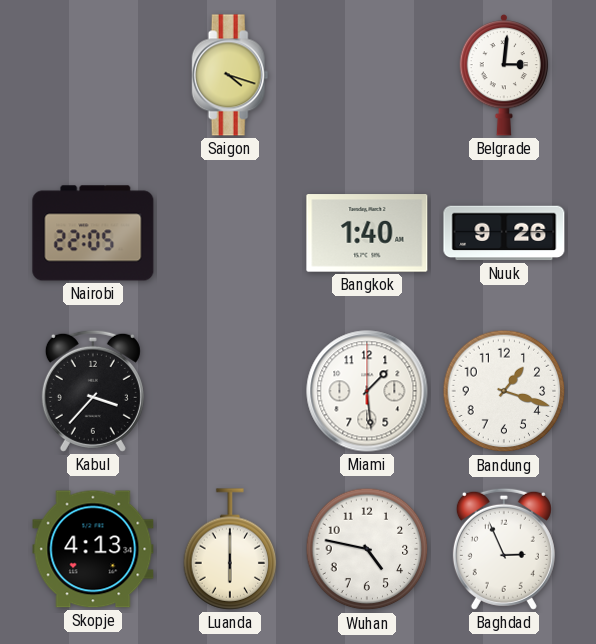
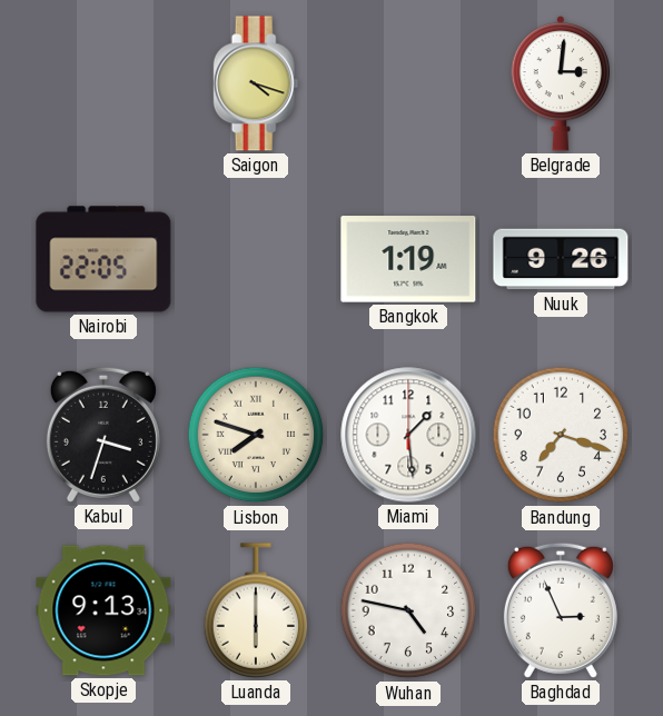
Bangkok: 1:40 -> 1:19 (408, 259)
Kabul: 3:37 -> 3:33 (103, 435)
Lisbon: none -> 7:48 (256, 435)
Bandung: 1:18 -> 7:18 (561, 435)
Skopje: 4:13 -> 9:13 (103, 610)
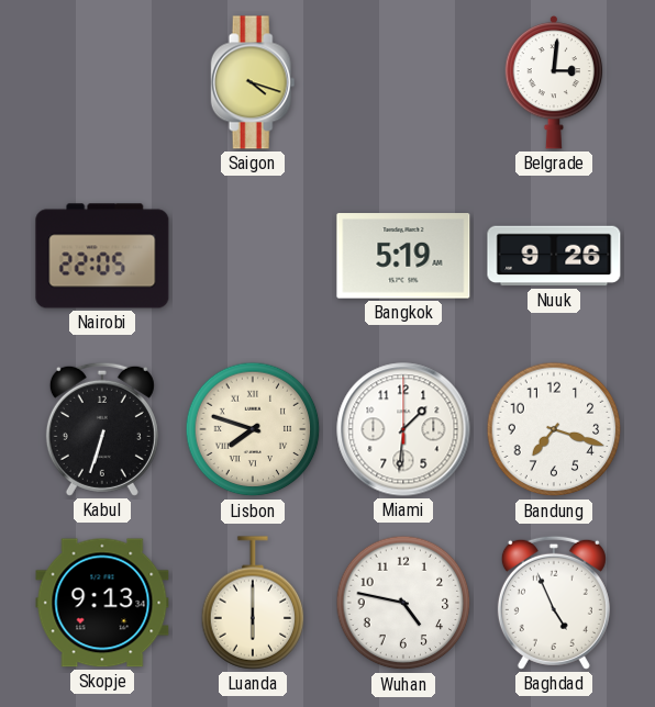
Bangkok: 1:19 -> 5:19 (403, 256)
Kabul: 3:33 -> 6:33 (102, 429)
Miami: 1:29 -> 1:31 (403, 429)
Baghdad: 2:56 -> 4:56 (554, 603)
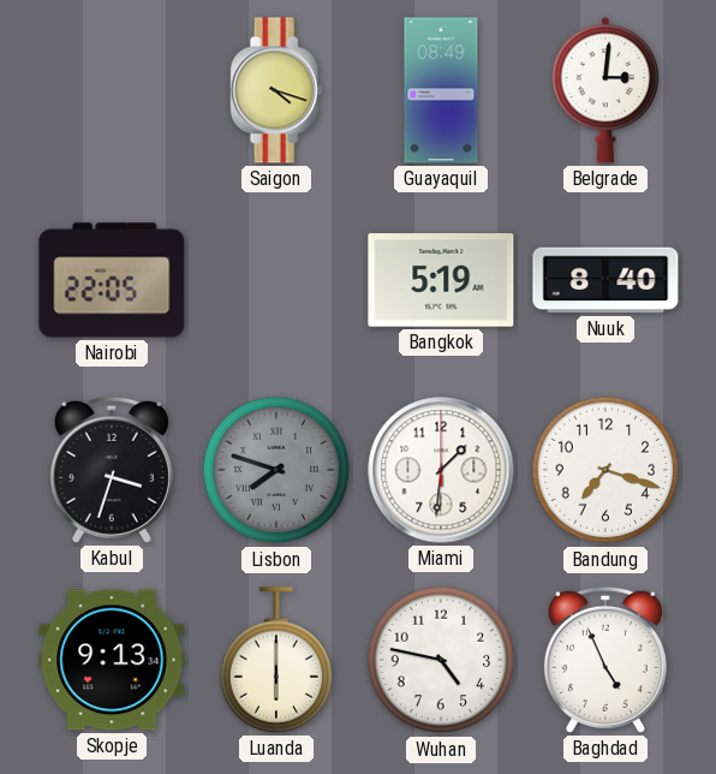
Guayaquil: none -> 08:49 (441, 90)
Nuuk: 9:26 -> 8:40 (605, 280)
Kabul: 6:33 -> 3:33 (112, 470)
Lisbon dial: cream -> grey (276, 470)
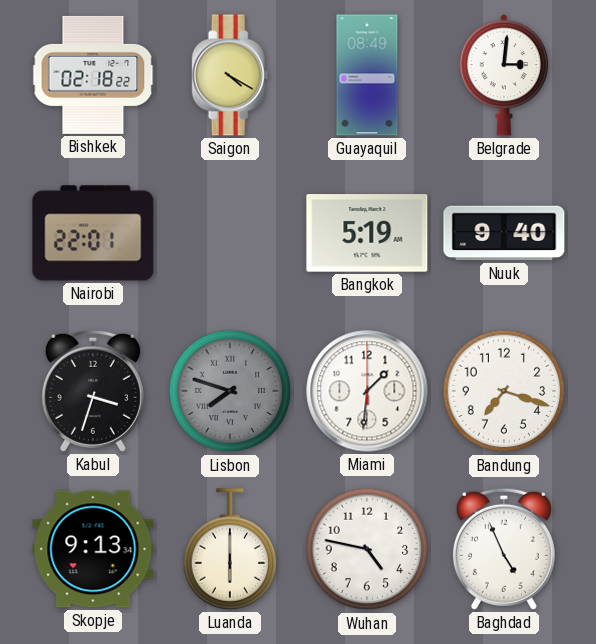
Bishkek: none -> 02:18 (93, 75)
Saigon: 4:18 -> 4:20 (230, 75)
Nairobi: 22:05 -> 22:01 (93, 233)
Nuuk: 8:40 -> 9:40 (504, 233)
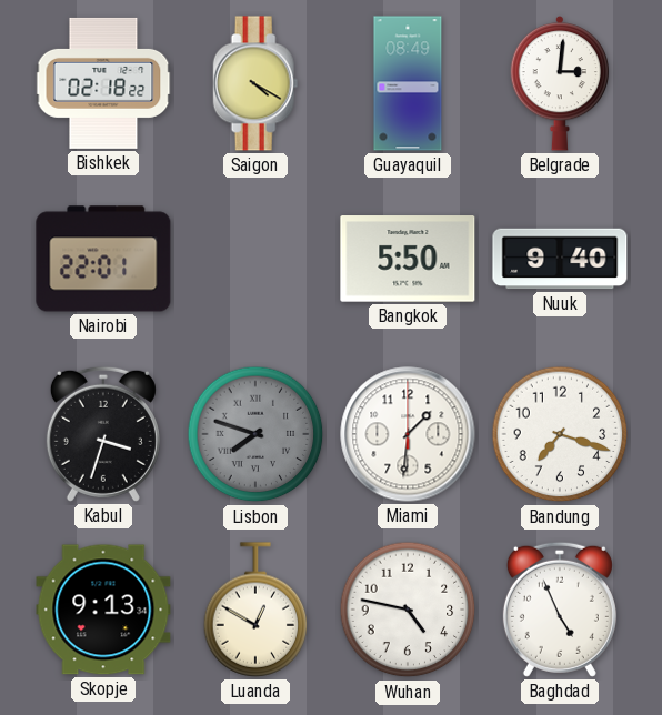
Bangkok: 5:19 -> 5:50 (408, 259)
Luanda: 6:00 -> 12:50 (255, 610)
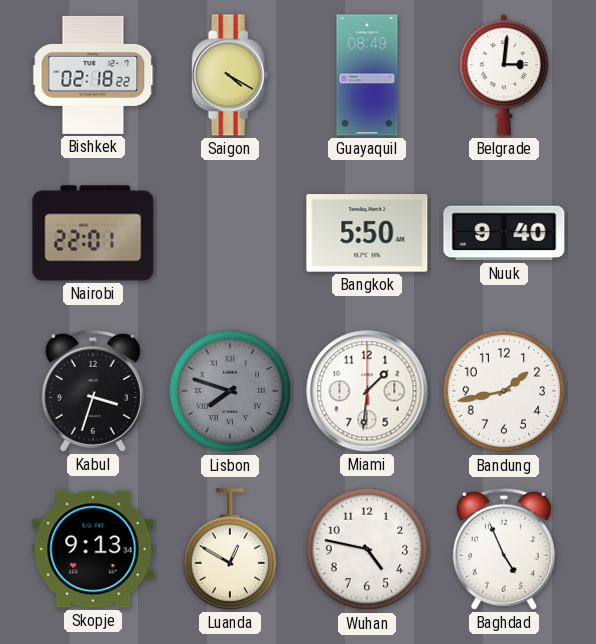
Bandung: 7:18 -> 1:43 (504, 391)
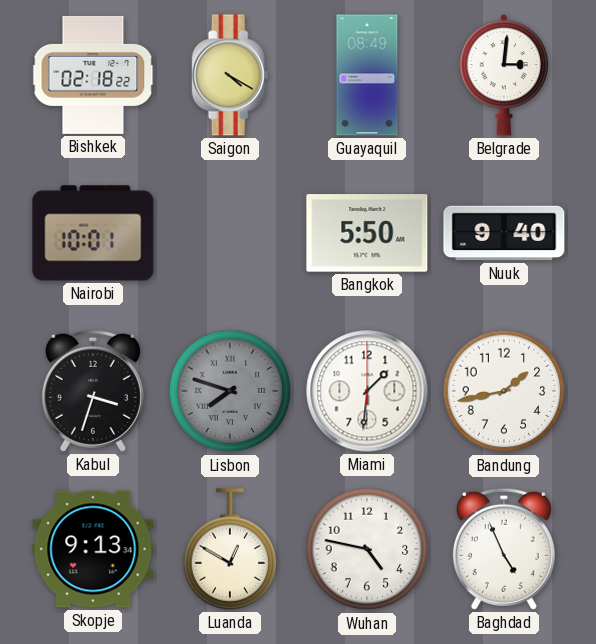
Nairobi: 22:01 -> 10:01 (93, 233)
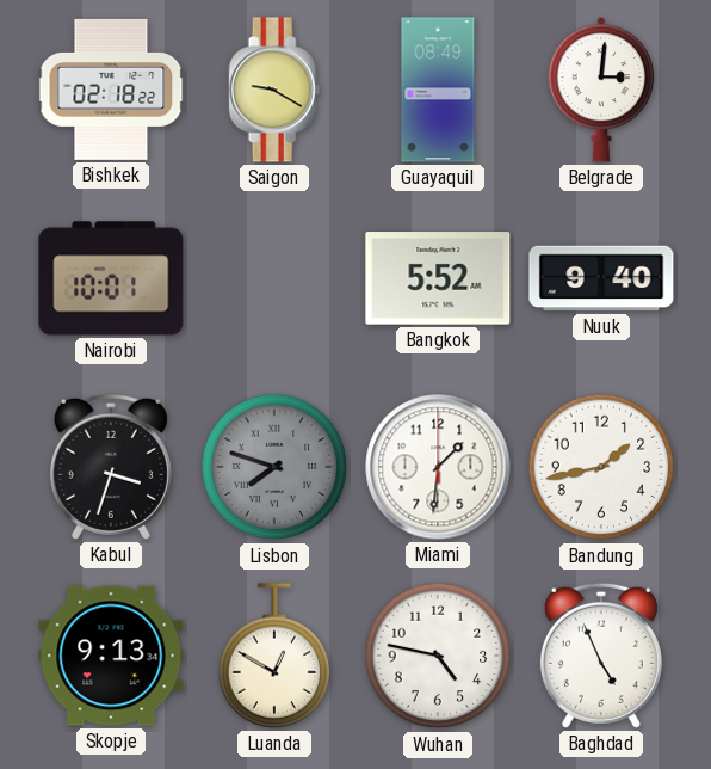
Saigon: 4:20 -> 9:20 (274, 90)
Bangkok: 5:50 -> 5:52 (438, 278)
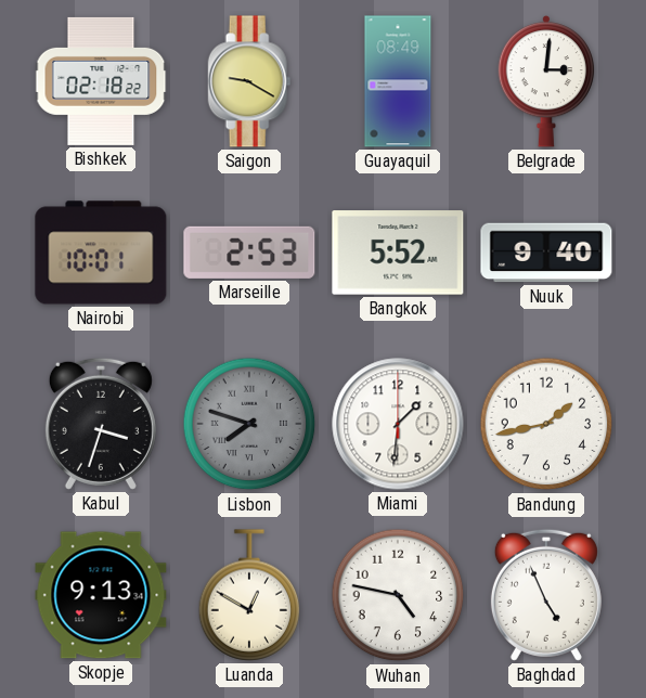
Marseille: none -> 2:53 (249, 253)
